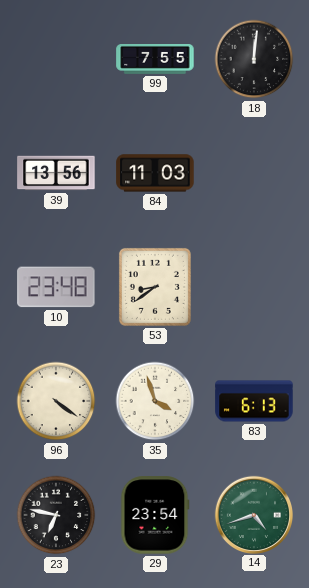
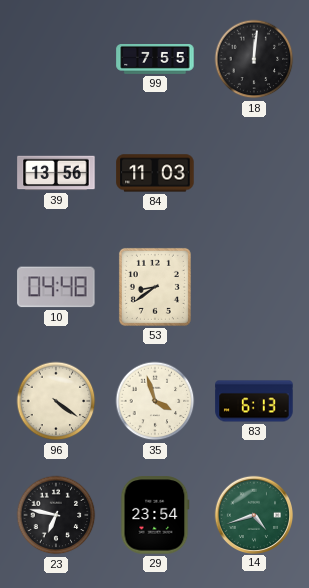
10: 23:48 -> 04:48 (56, 287)
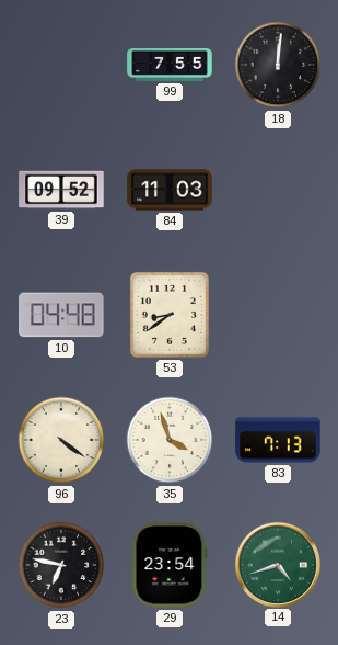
39: 13:56 -> 09:52 (61, 190)
83: 6:13 -> 7:13 (278, 440)
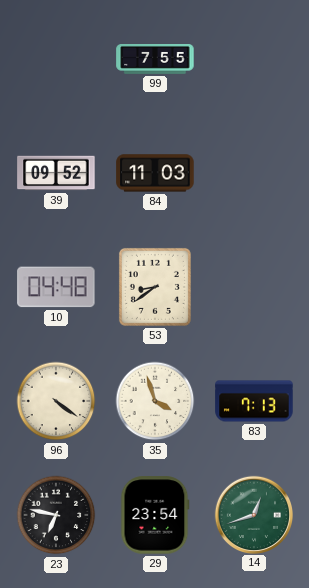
18: 12:01 -> none (278, 65)
14: 4:42 -> 12:42 (253, 514)
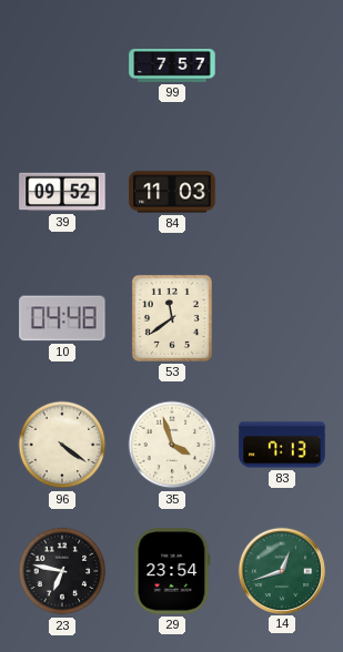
99: 7:55 -> 7:57 (172, 67)
53: 8:39 -> 11:39 (172, 318)
